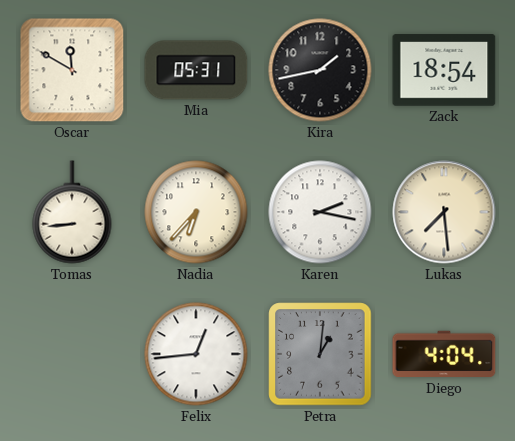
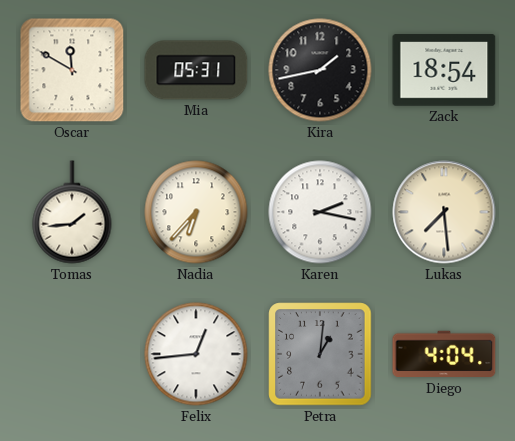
Tomas: 8:44 -> 1:44 (72, 212)
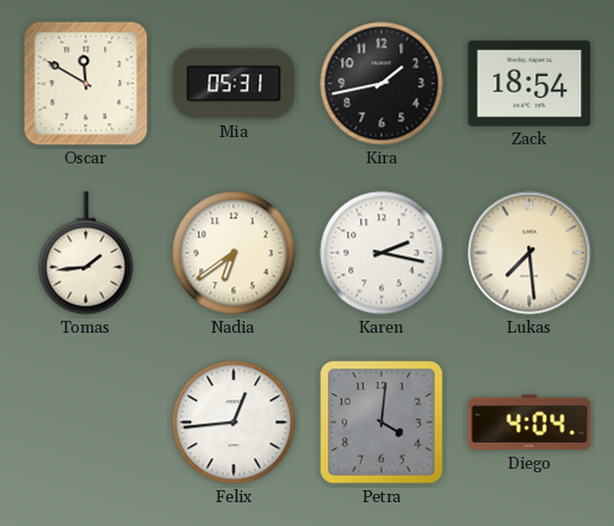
Nadia: 6:37 -> 6:39 (234, 253)
Petra: 1:01 -> 4:01 (382, 422)
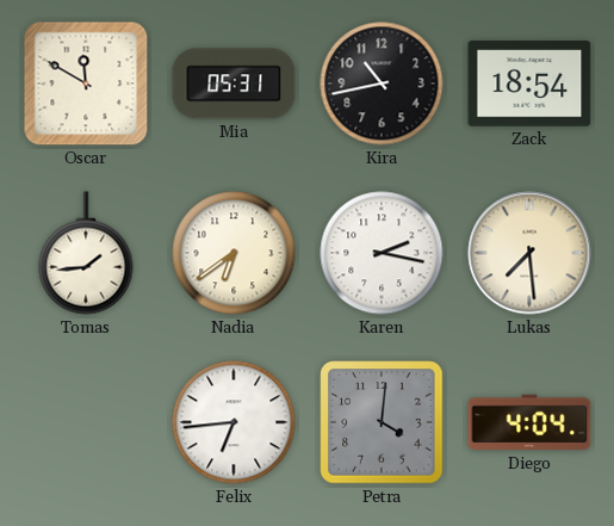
Kira: 1:43 -> 10:43 (382, 83)
Felix: 12:44 -> 6:44 (234, 422)
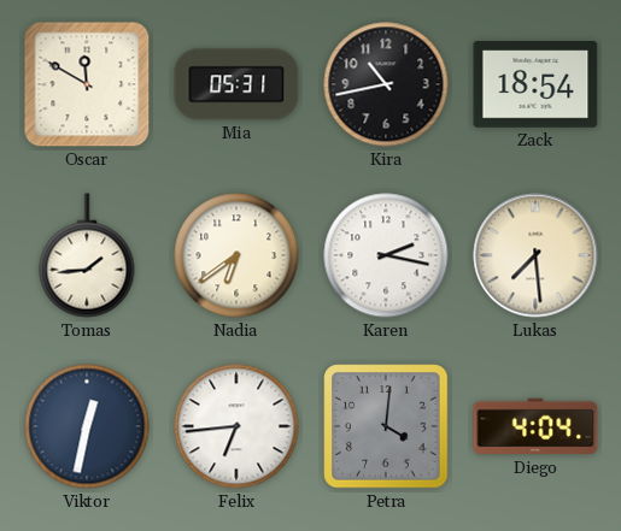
Viktor: none -> 12:32 (87, 426)
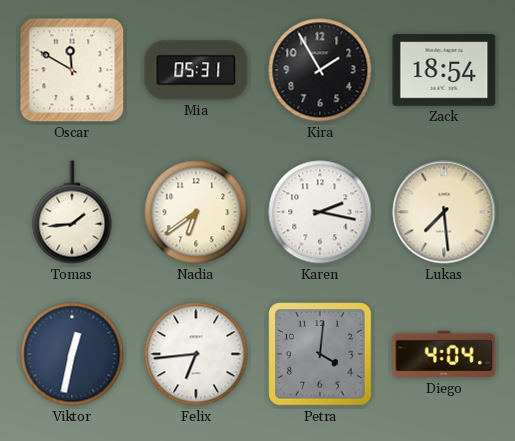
Kira: 10:43 -> 1:55 (320, 70)
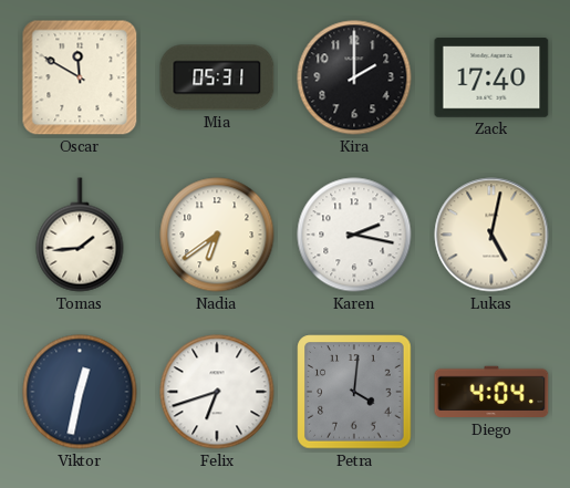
Kira: 1:55 -> 2:00 (354, 77)
Zack: 18:54 -> 17:40 (491, 77)
Lukas: 7:29 -> 5:02 (491, 235)
Felix: 6:44 -> 6:42 (217, 392)
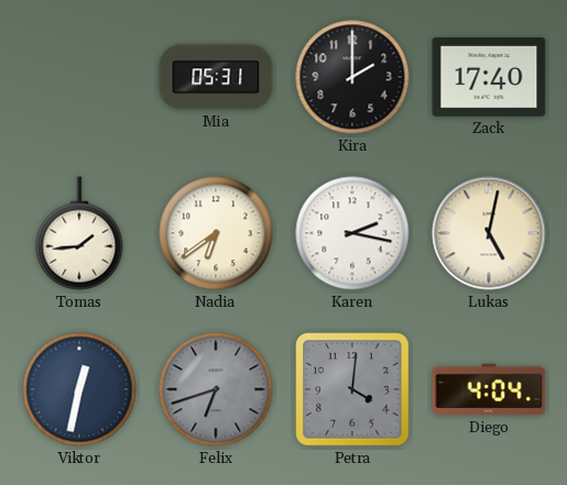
Oscar: 11:50 -> none (80, 77)
Felix dial: white -> grey (216, 389)
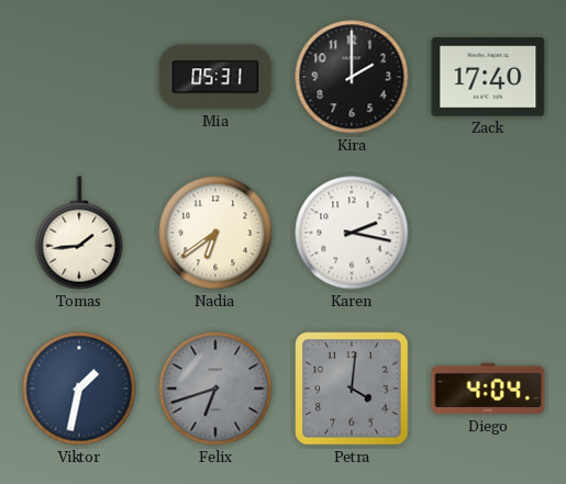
Lukas: 5:02 -> none (489, 233)
Viktor: 12:32 -> 1:32 (79, 389)
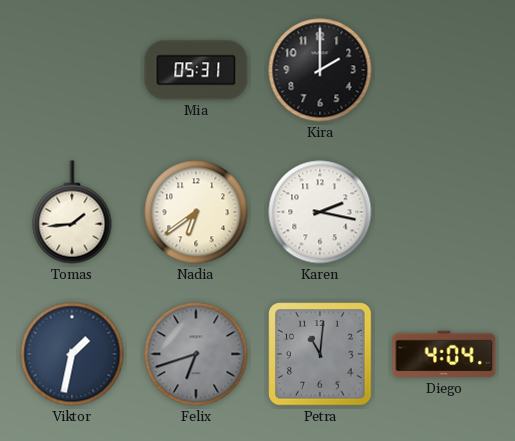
Zack: 17:40 -> none (488, 77)
Petra: 4:01 -> 11:01 (320, 354)
